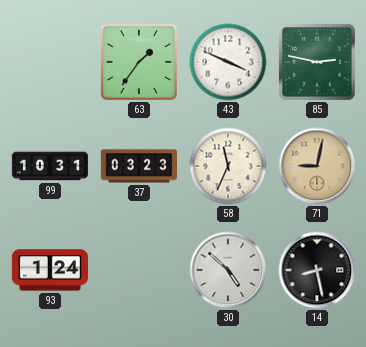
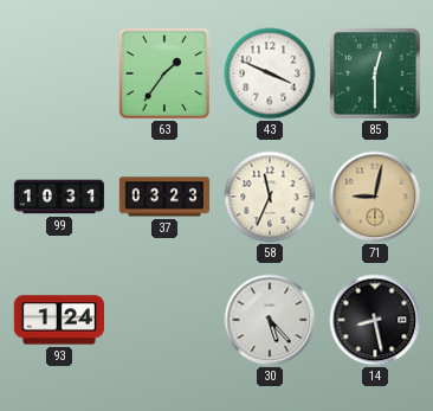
85: 2:47 -> 12:30 (375, 73)
30: 4:52 -> 5:23 (270, 320)
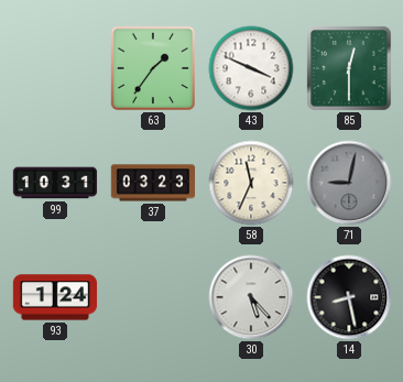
71 dial: champagne -> grey (349, 183)
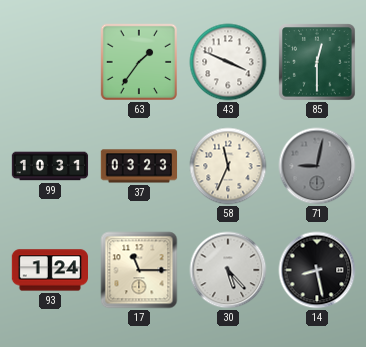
17: none -> 11:15 (139, 270)
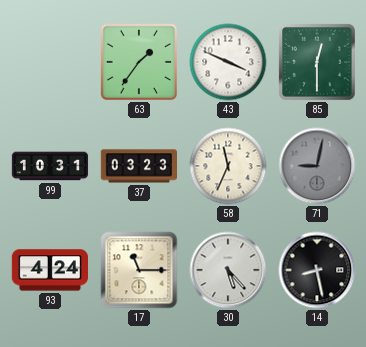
93: 1:24 -> 4:24 (49, 270)
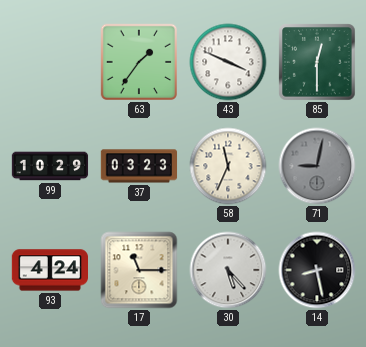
99: 10:31 -> 10:29 (50, 166)
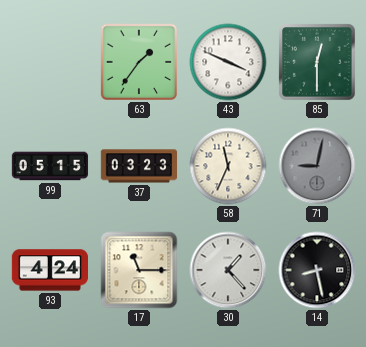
99: 10:29 -> 05:15 (50, 166)
30: 5:23 -> 1:23 (228, 270)
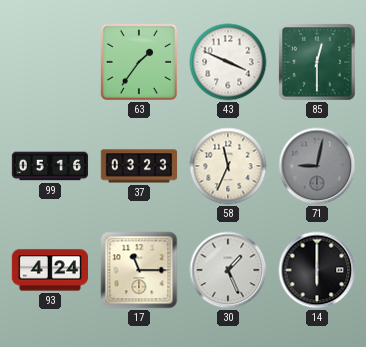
99: 05:15 -> 05:16 (50, 166)
30: 1:23 -> 1:26 (228, 270)
14: 8:28 -> 6:00 (317, 270)
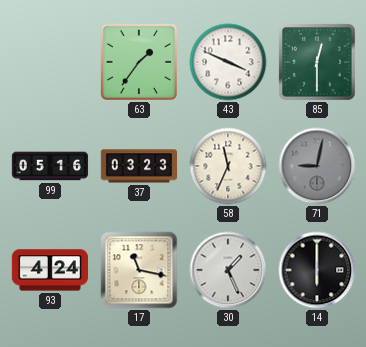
17: 11:15 -> 11:17 (139, 270)
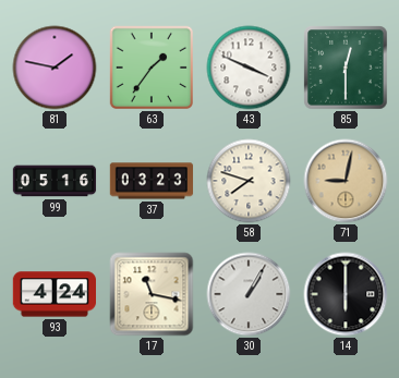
81: none -> 1:47 (55, 68)
58: 11:34 -> 7:48 (249, 181)
71 dial: grey -> champagne (346, 181)
30: 1:26 -> 1:05 (249, 294)
